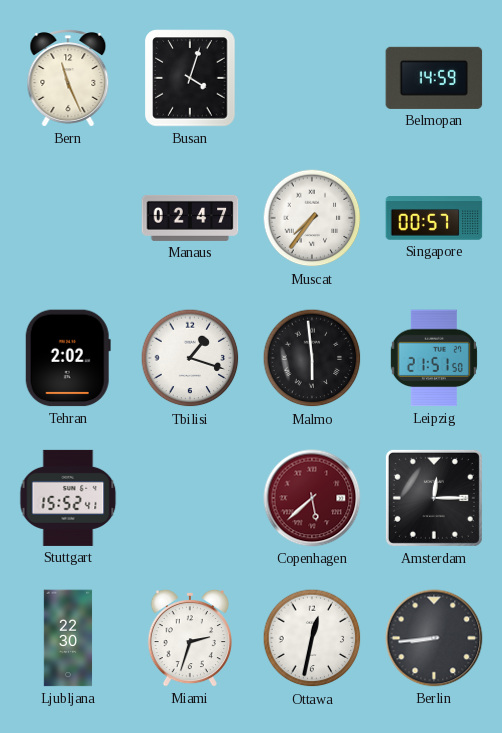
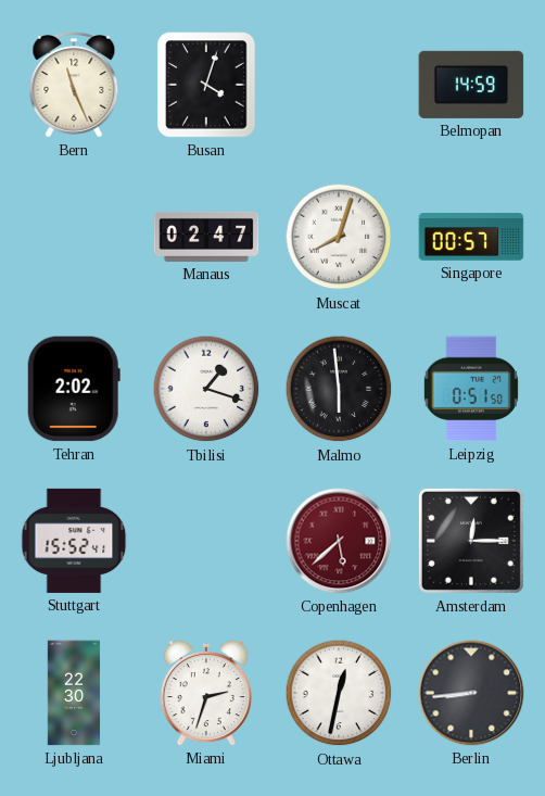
Muscat: 7:36 -> 8:03 (339, 237)
Leipzig: 21:51 -> 0:51 (471, 389)
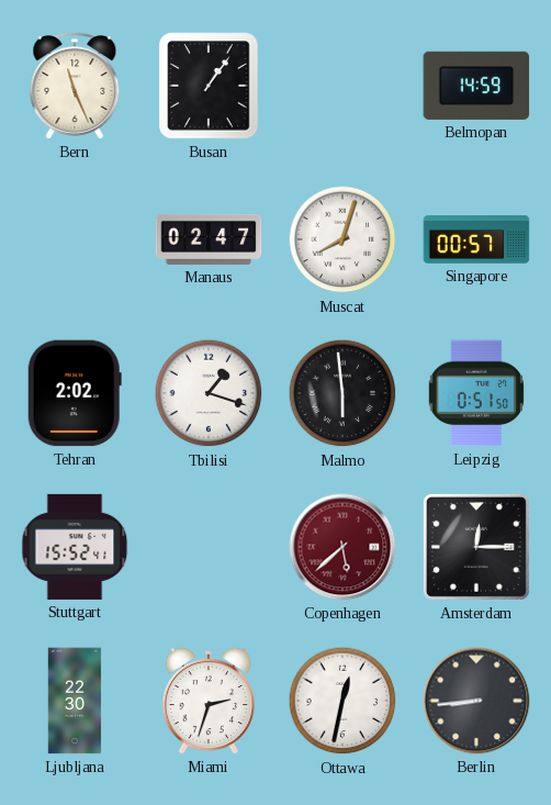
Busan: 4:03 -> 1:06 (209, 86)
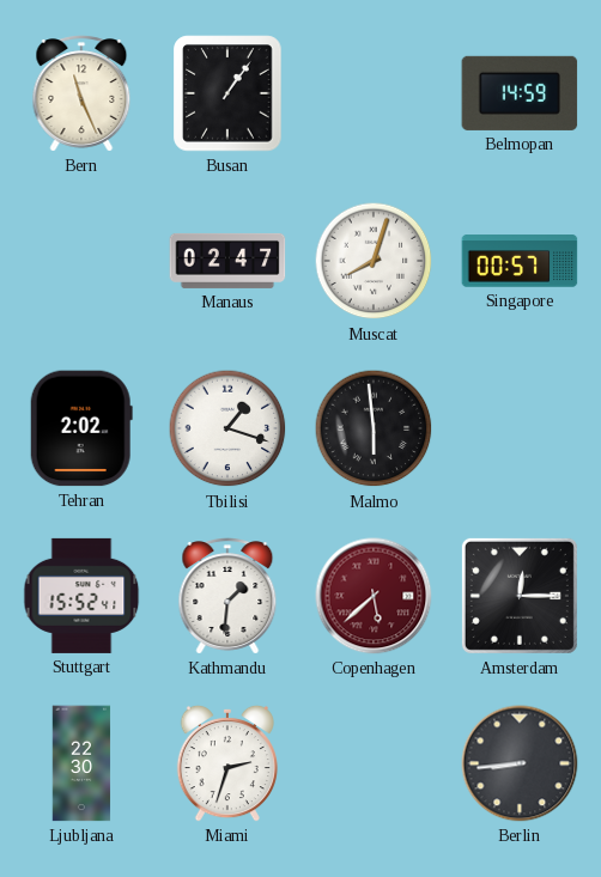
Leipzig: 0:51 -> none (476, 393)
Kathmandu: none -> 1:31 (227, 596)
Ottawa: 12:32 -> none (342, 701)
